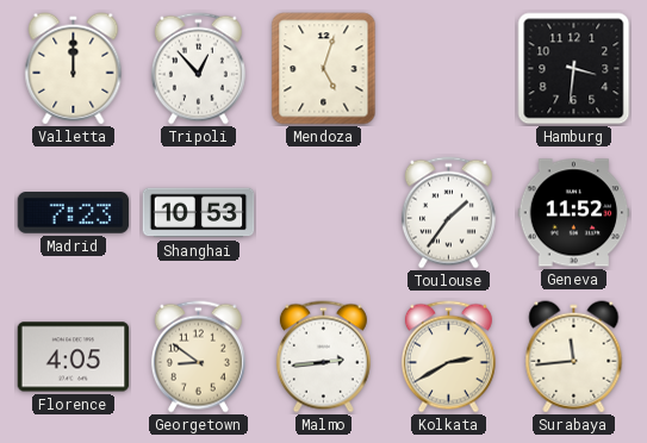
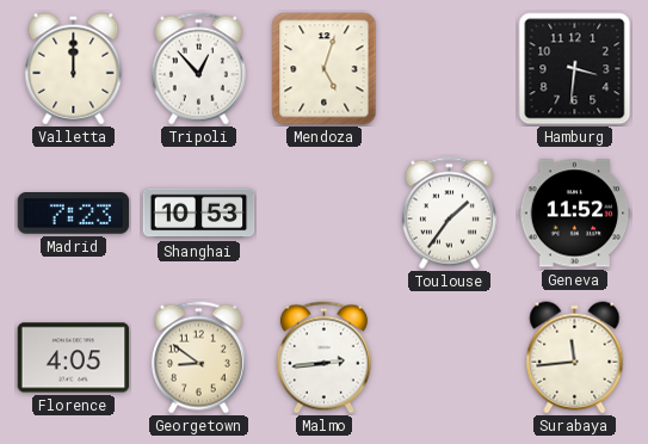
Kolkata: 2:40 -> none (448, 357)
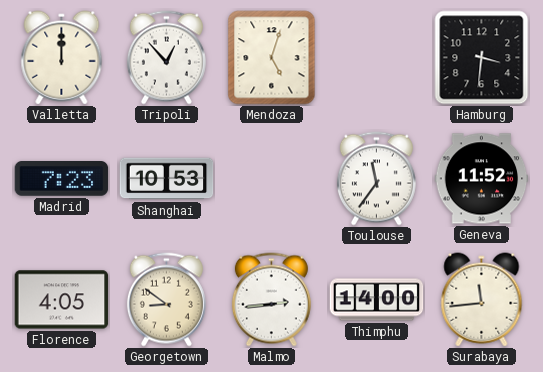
Toulouse: 1:36 -> 11:36 (376, 179)
Thimphu: none -> 14:00 (377, 300)
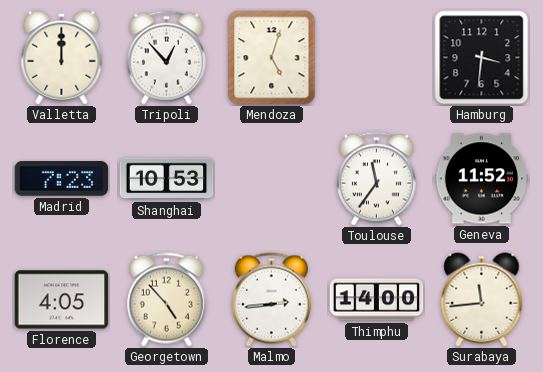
Georgetown: 8:51 -> 4:53 (166, 300)
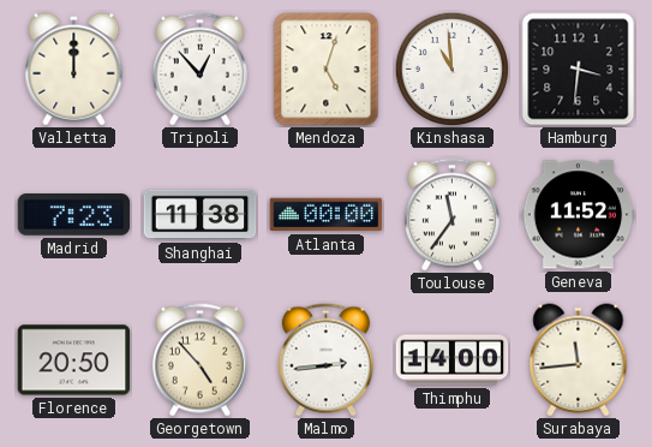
Kinshasa: none -> 10:59 (451, 68)
Shanghai: 10:53 -> 11:38 (201, 215)
Atlanta: none -> 00:00 (327, 215)
Florence: 4:05 -> 20:50 (74, 360)
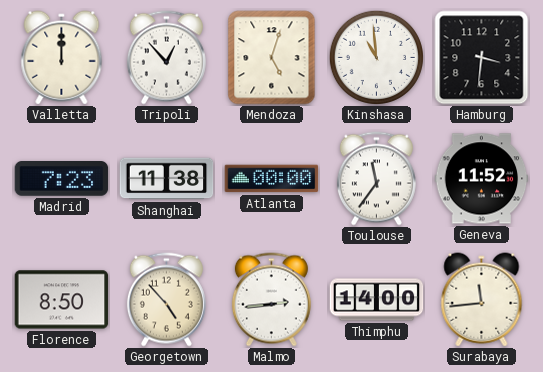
Florence: 20:50 -> 8:50 (62, 300)
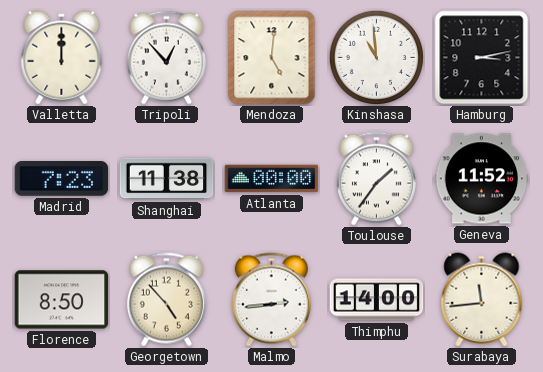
Mendoza: 5:03 -> 5:01 (272, 58)
Hamburg: 3:31 -> 3:13 (482, 58)
Toulouse: 11:36 -> 1:36 (376, 179)
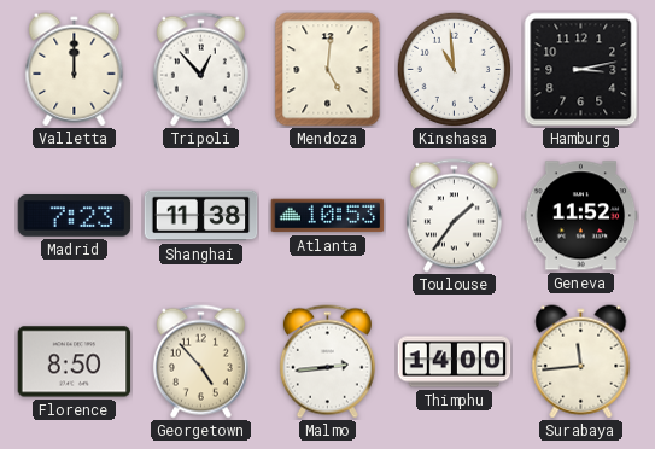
Atlanta: 00:00 -> 10:53 (328, 216)
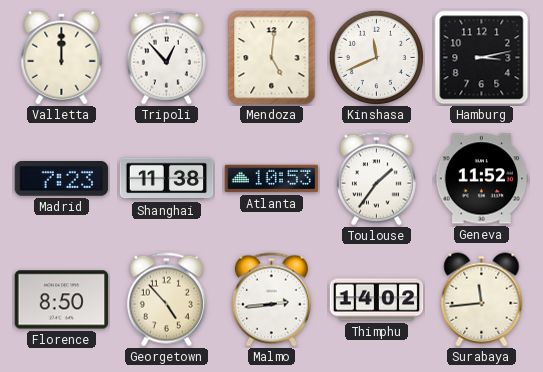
Kinshasa: 10:59 -> 11:41 (376, 57)
Thimphu: 14:00 -> 14:02 (377, 300)
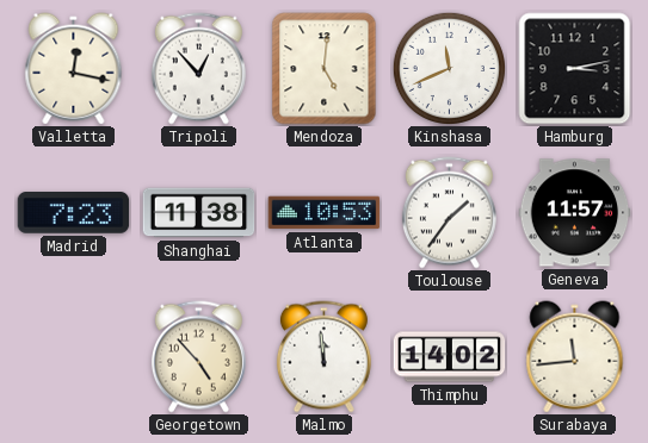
Valletta: 12:00 -> 12:17 (74, 69)
Geneva: 11:52 -> 11:57 (575, 213)
Florence: 8:50 -> none (62, 300)
Malmo: 2:44 -> 11:59 (323, 357)
